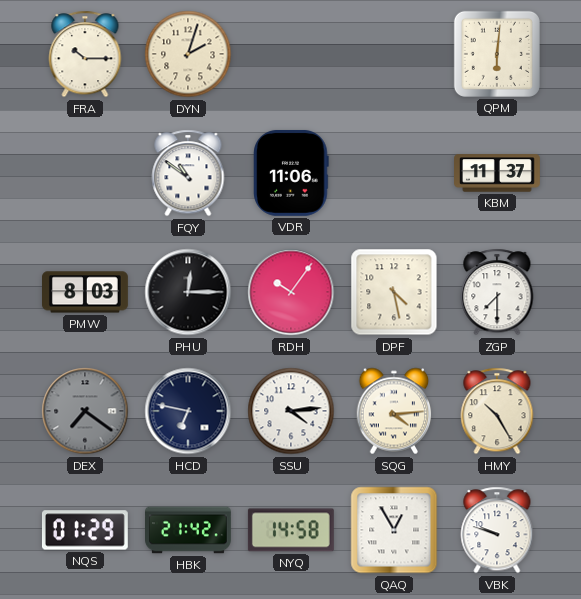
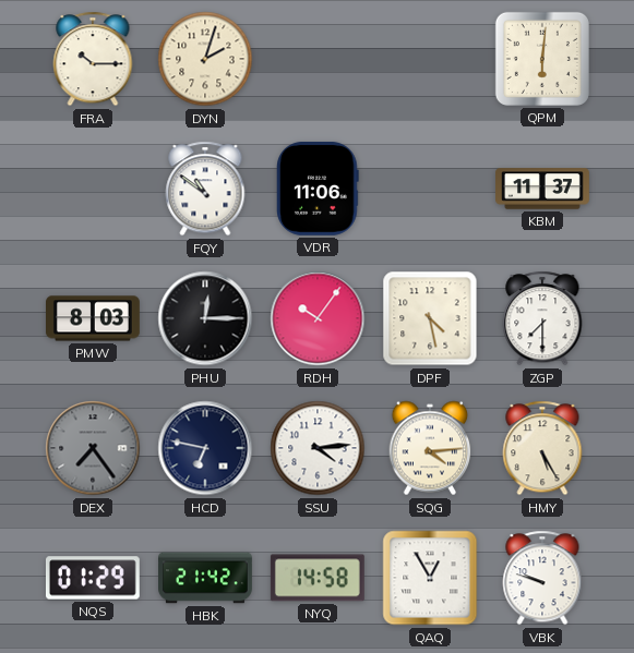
DEX: 7:21 -> 7:24 (93, 448)
HMY: 10:25 -> 5:25 (542, 448)
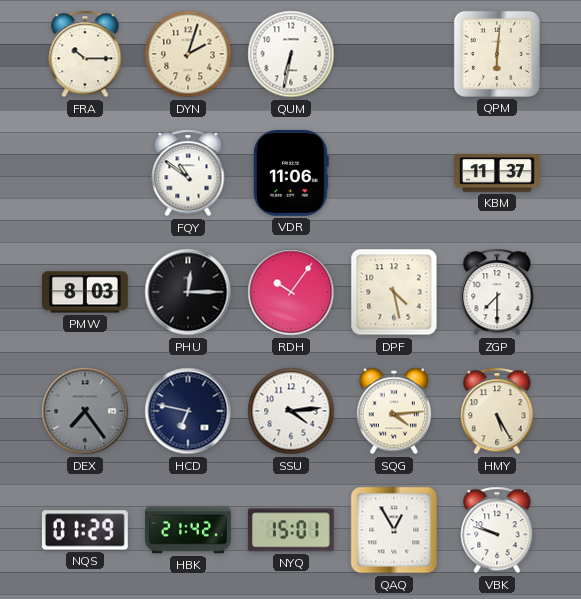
QUM: none -> 6:32 (291, 54)
NYQ: 14:58 -> 15:01 (291, 530)
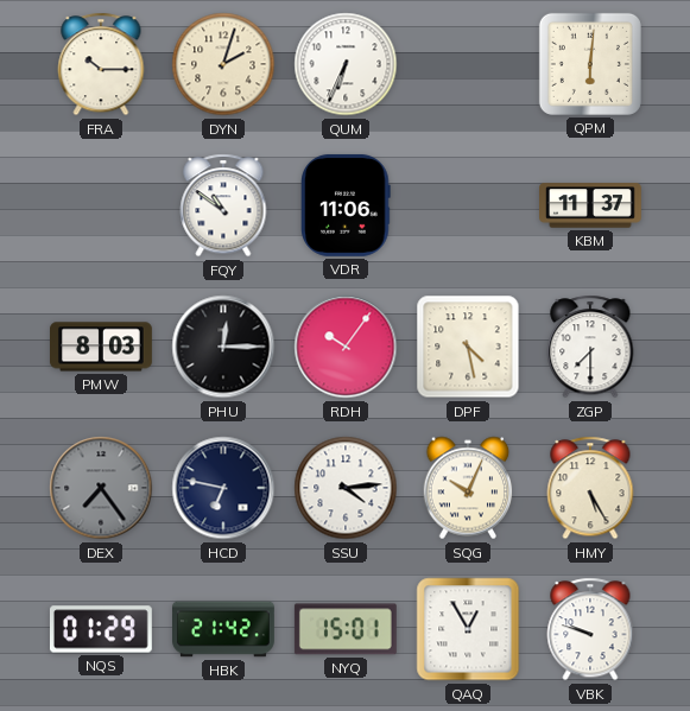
QUM: 6:32 -> 6:34 (346, 64)
SQG: 4:14 -> 10:04 (468, 488)
